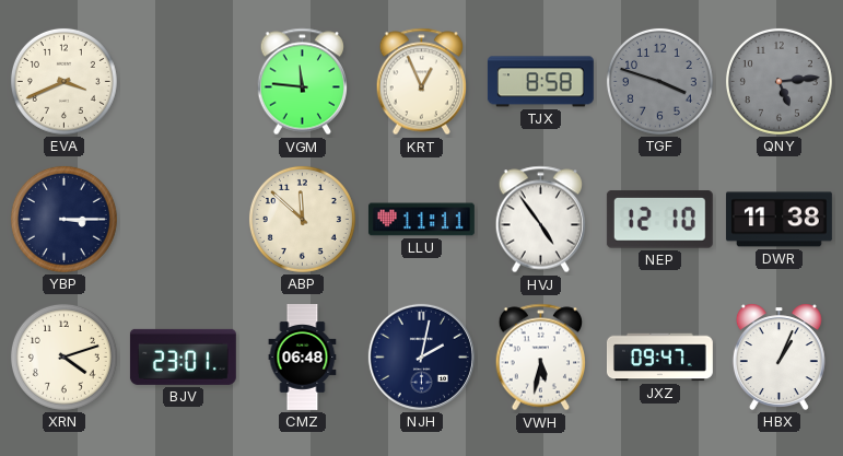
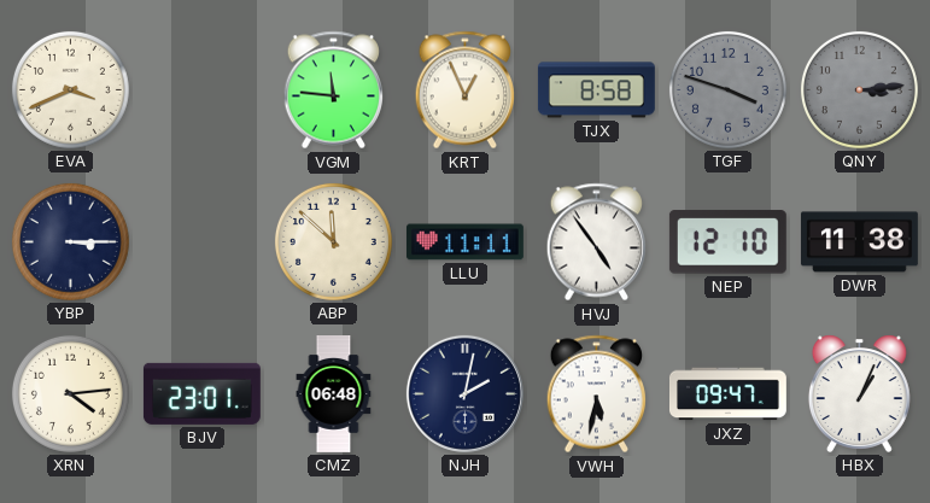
QNY: 5:14 -> 3:14 (859, 89)
XRN: 4:12 -> 4:14 (70, 393)
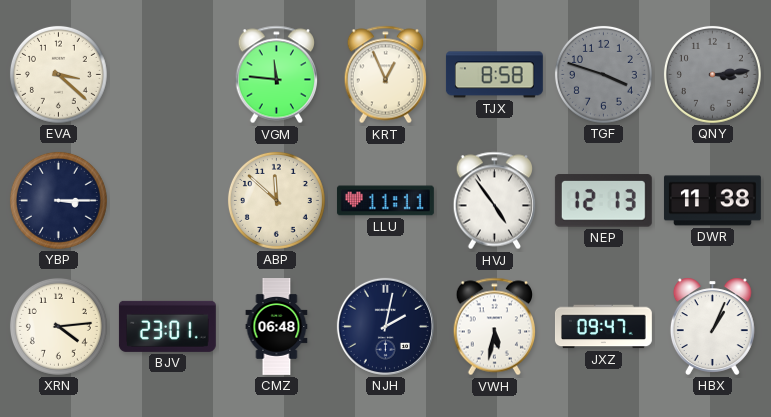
EVA: 3:41 -> 3:22 (58, 74)
NEP: 12:10 -> 12:13 (603, 201)
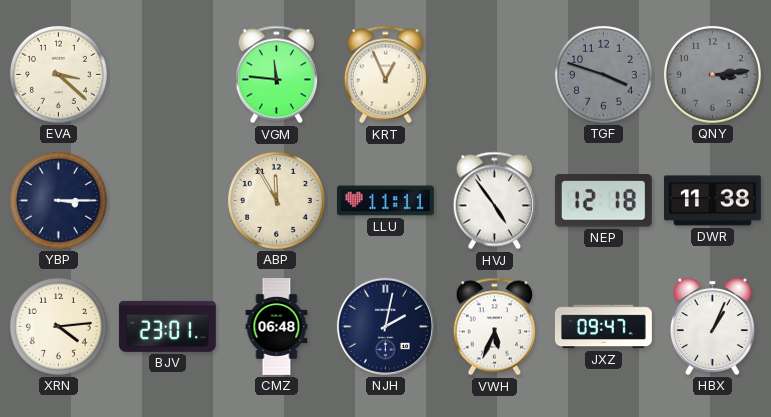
TJX: 8:58 -> none (494, 75)
ABP: 11:52 -> 11:55 (276, 200)
NEP: 12:13 -> 12:18 (603, 201)
VWH: 5:32 -> 5:34 (494, 327)
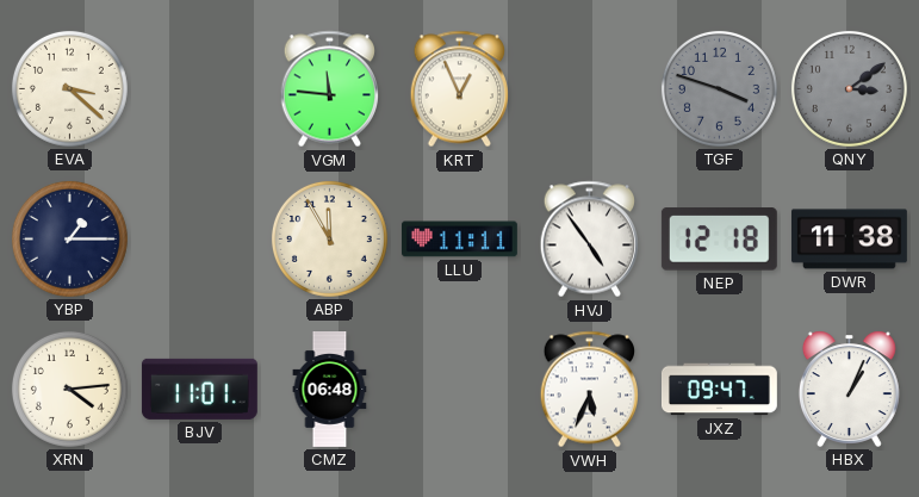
QNY: 3:14 -> 3:09 (849, 88)
YBP: 3:15 -> 1:15 (69, 238)
BJV: 23:01 -> 11:01 (199, 389)
NJH: 2:02 -> none (385, 326)
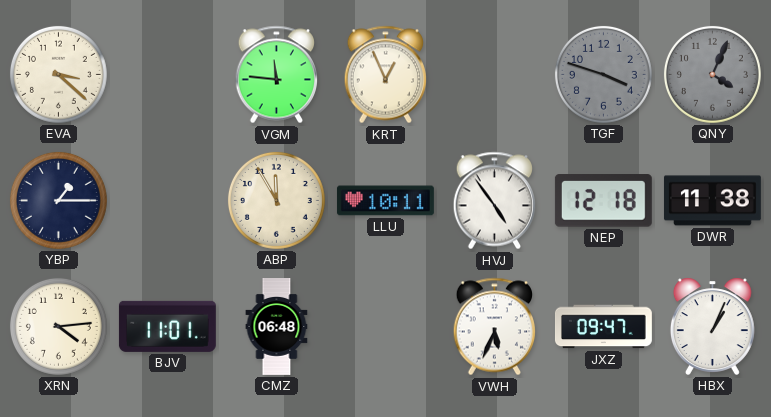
QNY: 3:09 -> 4:04 (712, 74)
LLU: 11:11 -> 10:11 (385, 201)
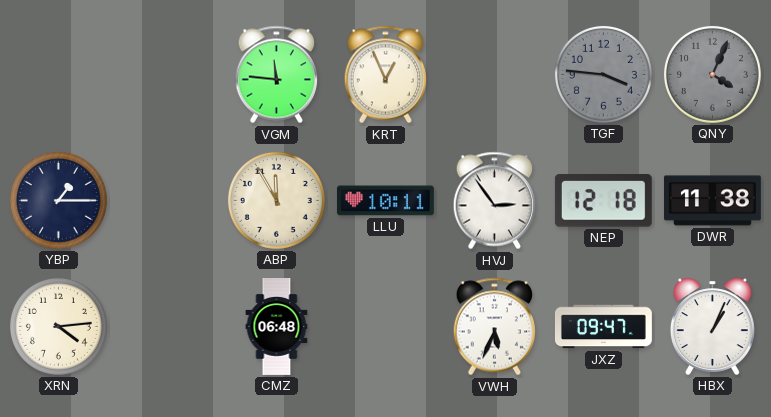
EVA: 3:22 -> none (58, 74)
TGF: 3:48 -> 3:46 (603, 74)
HVJ: 4:54 -> 2:54 (494, 201)
BJV: 11:01 -> none (167, 326)
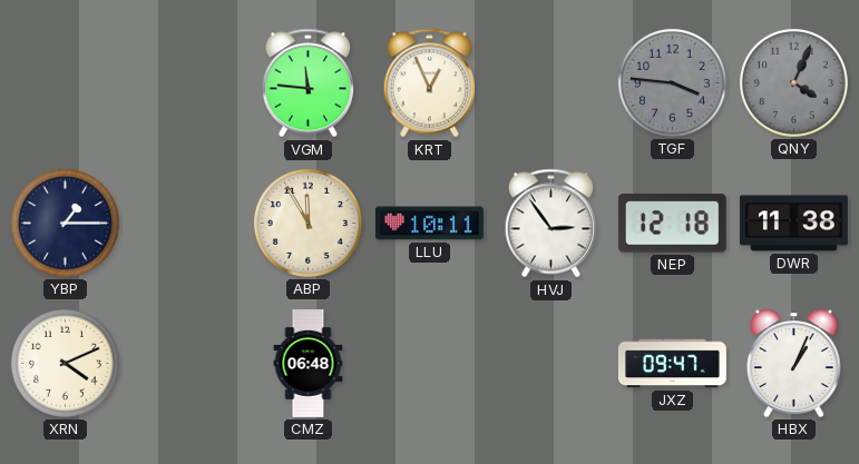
XRN: 4:14 -> 4:11 (65, 363)
VWH: 5:34 -> none (494, 327)
